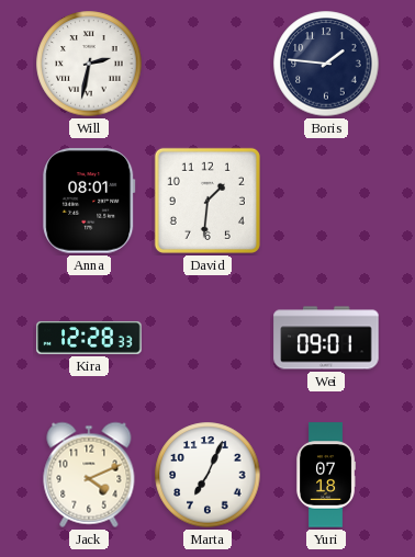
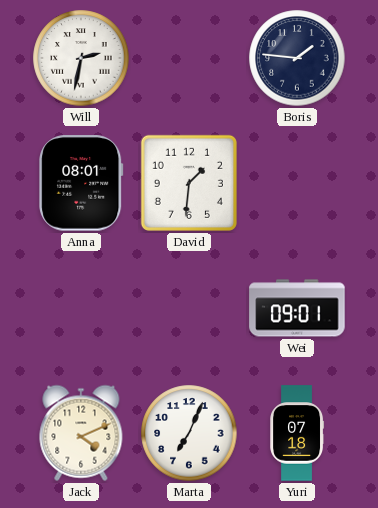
Kira: 12:28 -> none (89, 338)
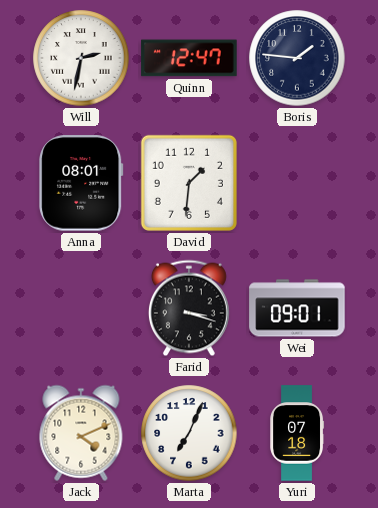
Quinn: none -> 12:47 (189, 58)
Farid: none -> 3:18 (189, 308)
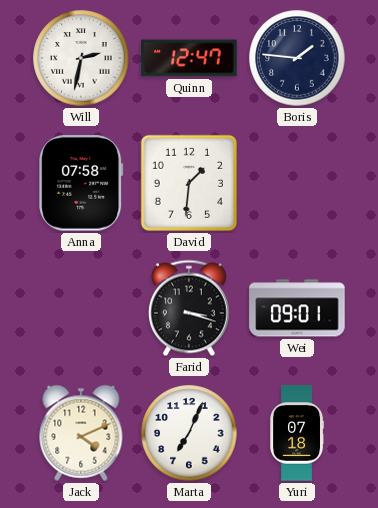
Anna: 08:01 -> 07:58 (81, 183)
